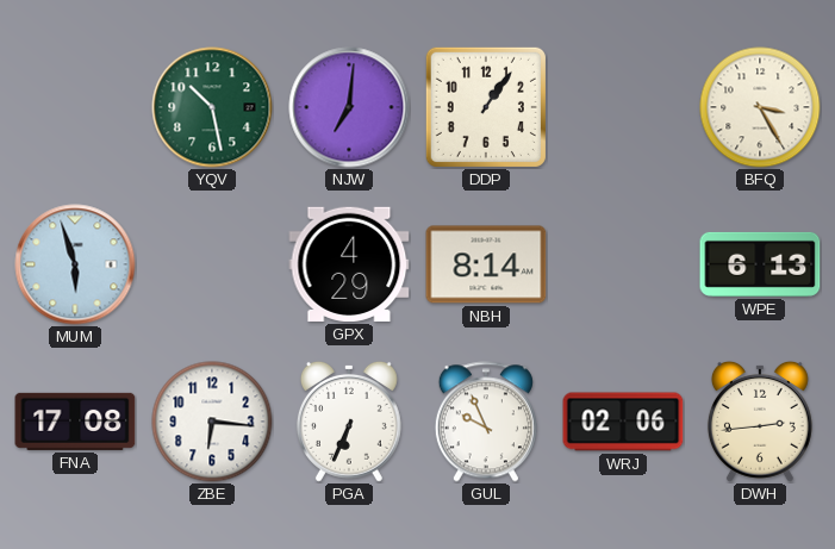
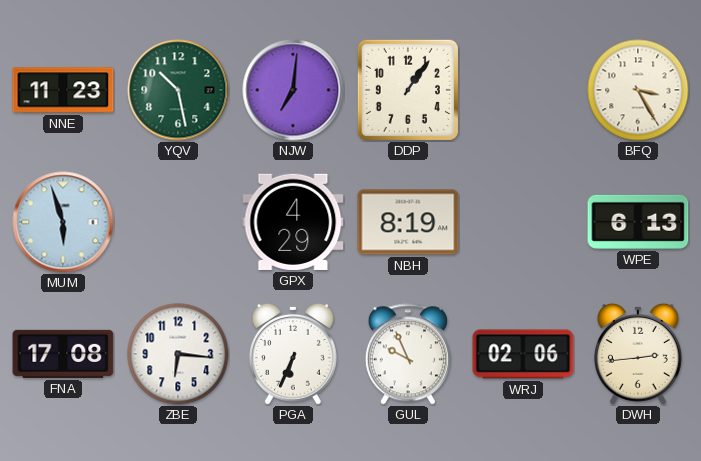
NNE: none -> 11:23 (63, 90)
NBH: 8:14 -> 8:19 (408, 222)
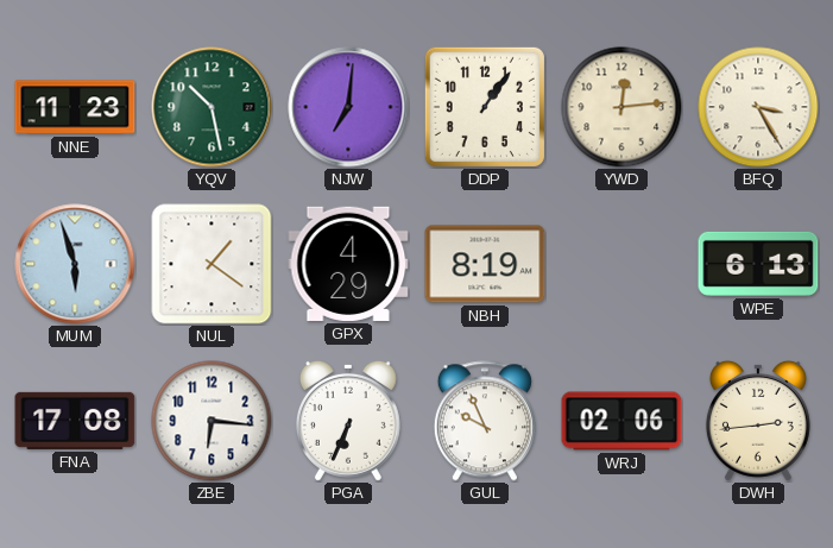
YWD: none -> 12:14 (621, 107)
NUL: none -> 1:21 (212, 264)
